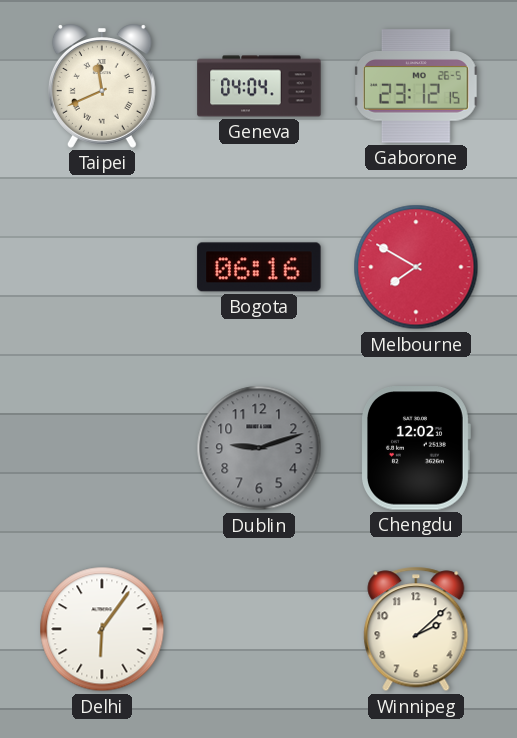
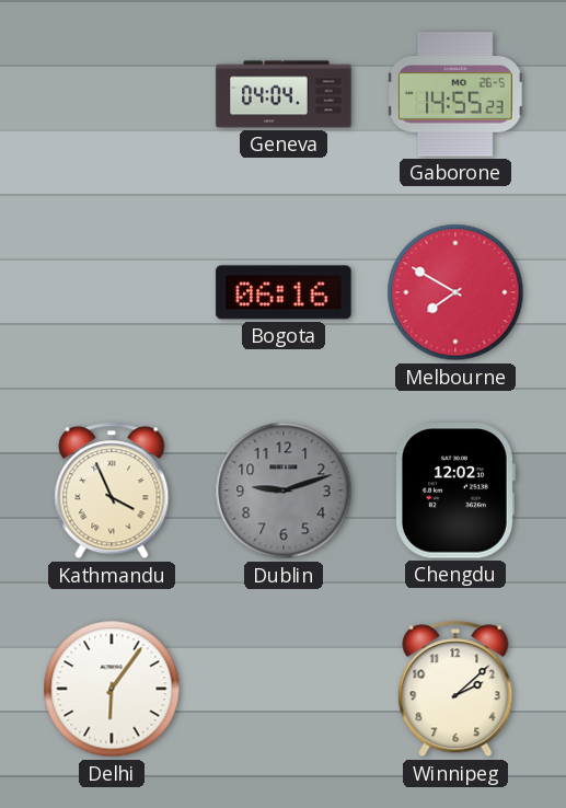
Taipei: 11:41 -> none (102, 86)
Gaborone: 23:12 -> 14:55 (457, 94)
Kathmandu: none -> 3:56 (112, 490)
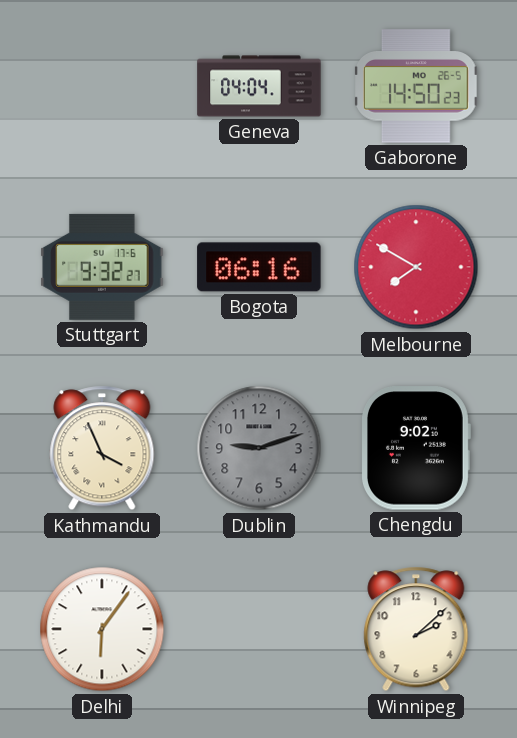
Gaborone: 14:55 -> 14:50 (417, 86)
Stuttgart: none -> 9:32 (102, 267)
Chengdu: 12:02 -> 9:02 (416, 448)
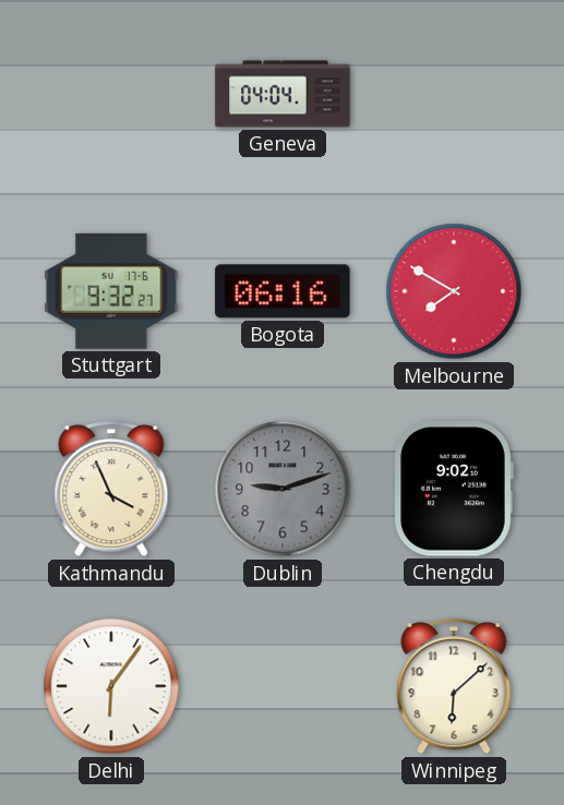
Gaborone: 14:50 -> none (417, 86)
Winnipeg: 2:08 -> 6:08 (454, 686)
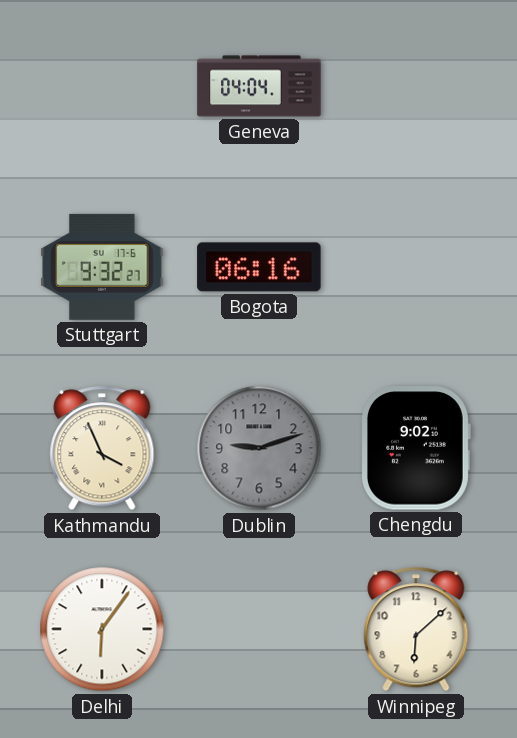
Melbourne: 7:50 -> none (454, 291)
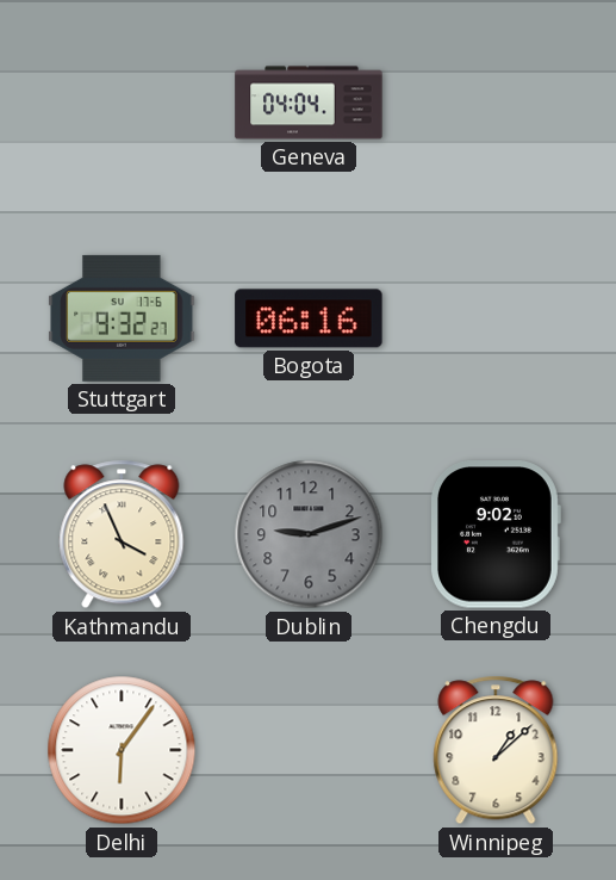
Winnipeg: 6:08 -> 1:08 (496, 750)
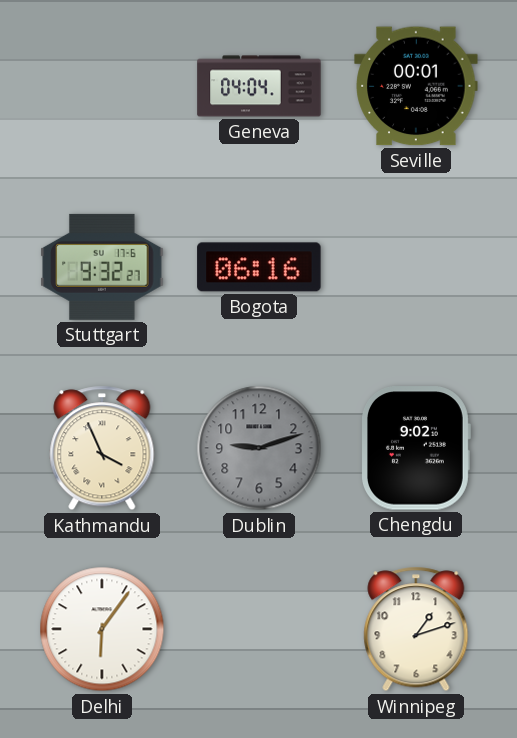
Seville: none -> 00:01 (416, 86)
Winnipeg: 1:08 -> 1:12 (416, 629)
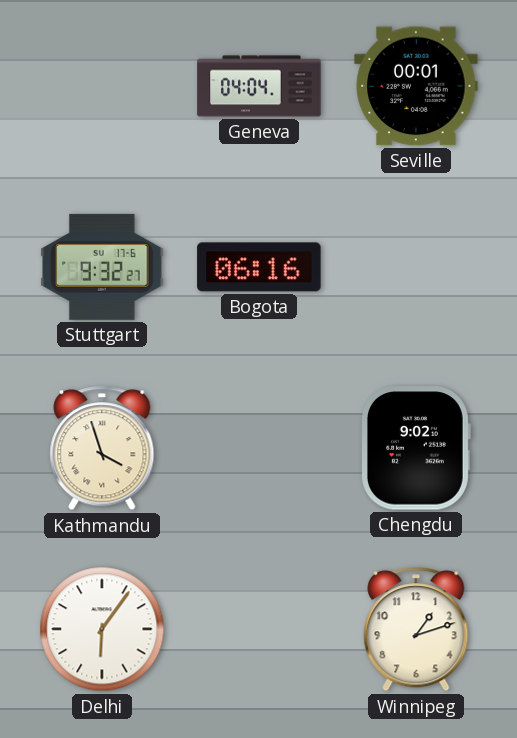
Kathmandu: 3:56 -> 3:57 (102, 448)
Dublin: 9:12 -> none (259, 448)
